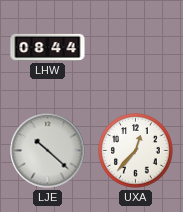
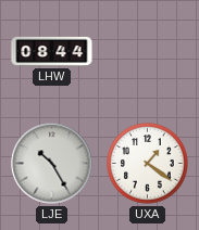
LJE: 10:22 -> 10:25 (52, 164)
UXA: 12:37 -> 1:21 (148, 164)
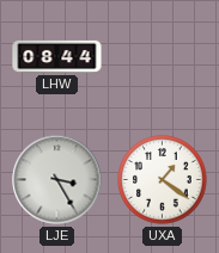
LJE: 10:25 -> 3:25 (57, 180)
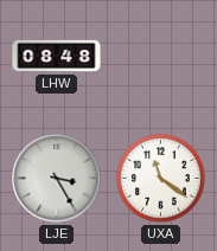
LHW: 08:44 -> 08:48 (57, 56)
UXA: 1:21 -> 11:21 (161, 179)
